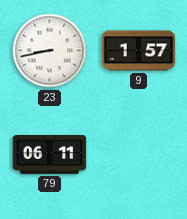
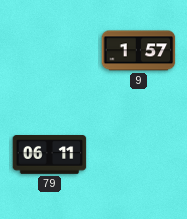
23: 8:43 -> none (50, 51)
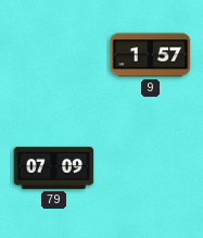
79: 06:11 -> 07:09 (54, 168)
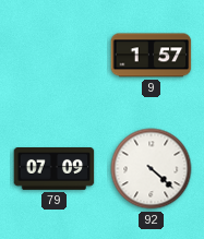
92: none -> 4:22 (152, 169)
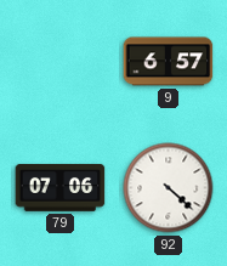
9: 1:57 -> 6:57 (169, 62)
79: 07:09 -> 07:06 (61, 188)
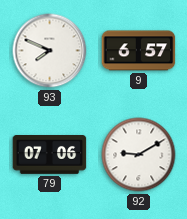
93: none -> 7:49 (50, 51)
92: 4:22 -> 9:10 (139, 155)
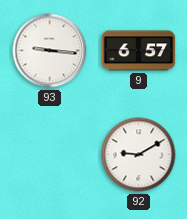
93: 7:49 -> 9:16 (50, 51)
79: 07:06 -> none (50, 155)
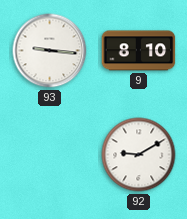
9: 6:57 -> 8:10 (139, 51)
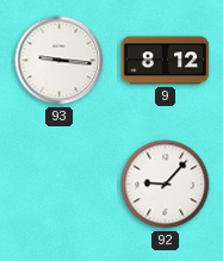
9: 8:10 -> 8:12 (166, 61)
92: 9:10 -> 9:07 (166, 185)
